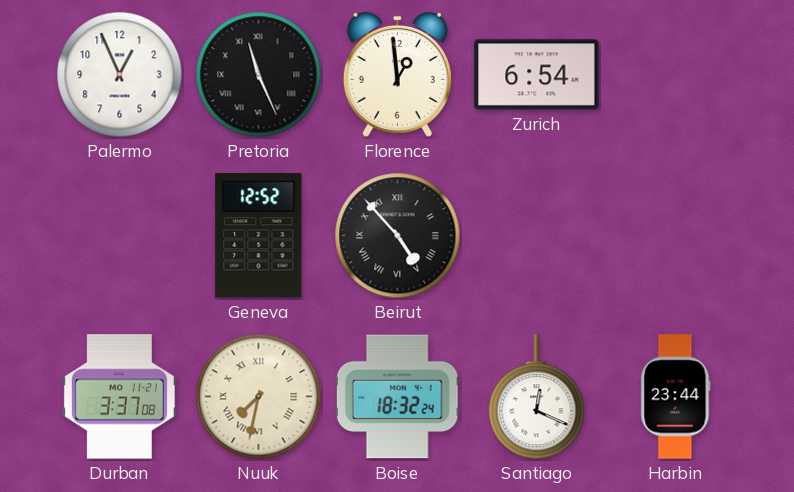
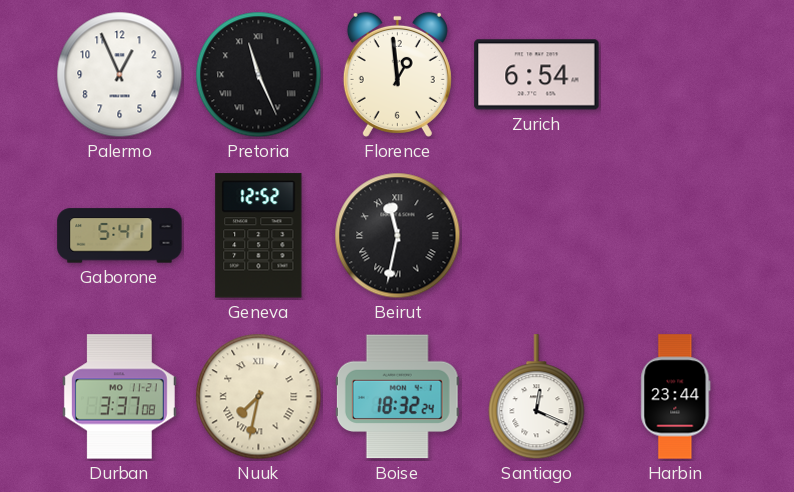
Gaborone: none -> 5:41 (120, 236)
Beirut: 4:53 -> 11:32 (398, 236)
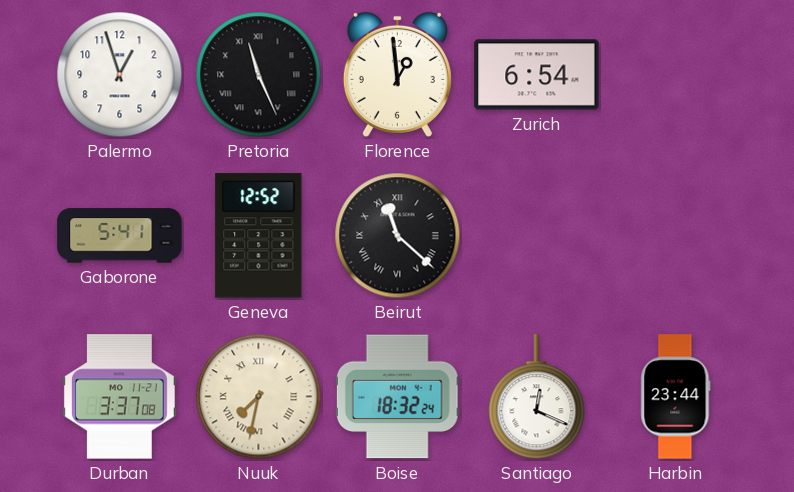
Palermo: 12:56 -> 12:57 (120, 75)
Beirut: 11:32 -> 11:22 (398, 236)
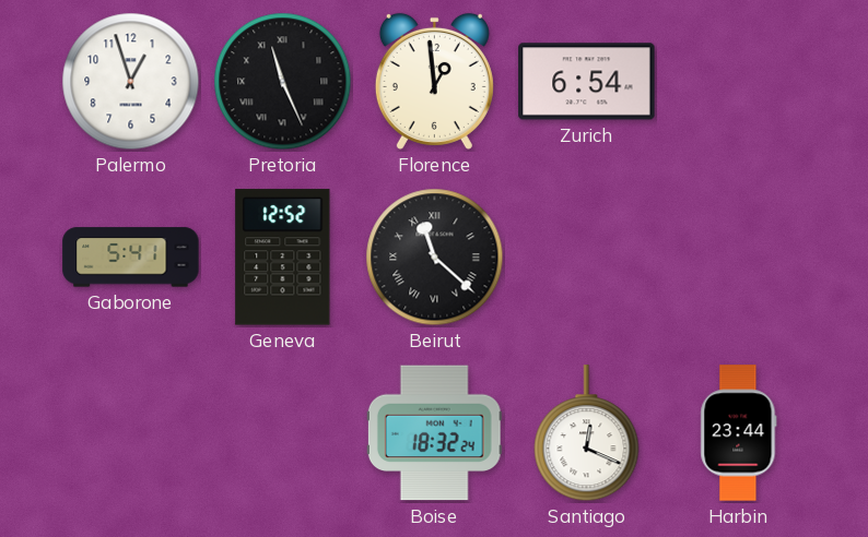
Durban: 3:37 -> none (119, 397)
Nuuk: 7:32 -> none (259, 397)
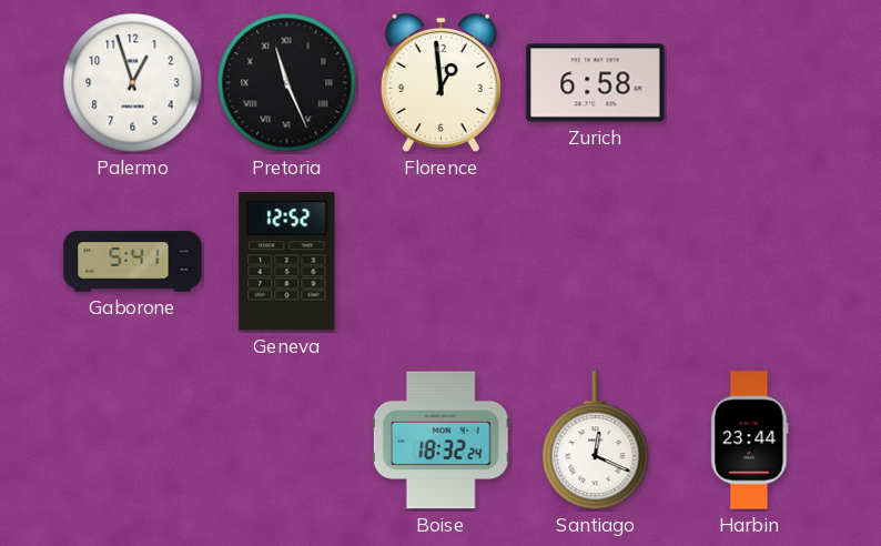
Zurich: 6:54 -> 6:58 (596, 83)
Beirut: 11:22 -> none (435, 258)
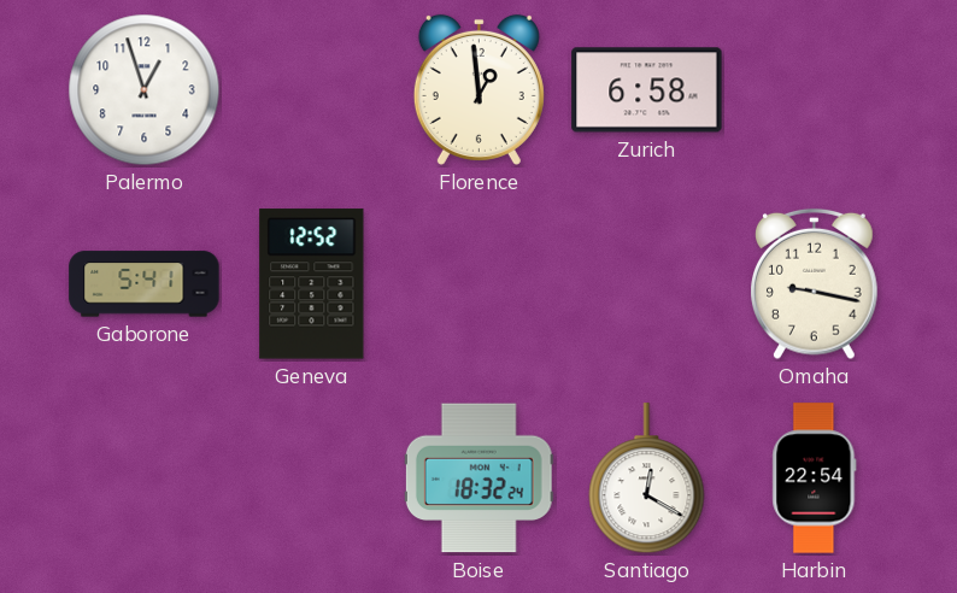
Pretoria: 11:26 -> none (287, 83)
Omaha: none -> 9:17 (815, 284)
Santiago: 12:19 -> 12:20 (647, 478)
Harbin: 23:44 -> 22:54 (815, 478)
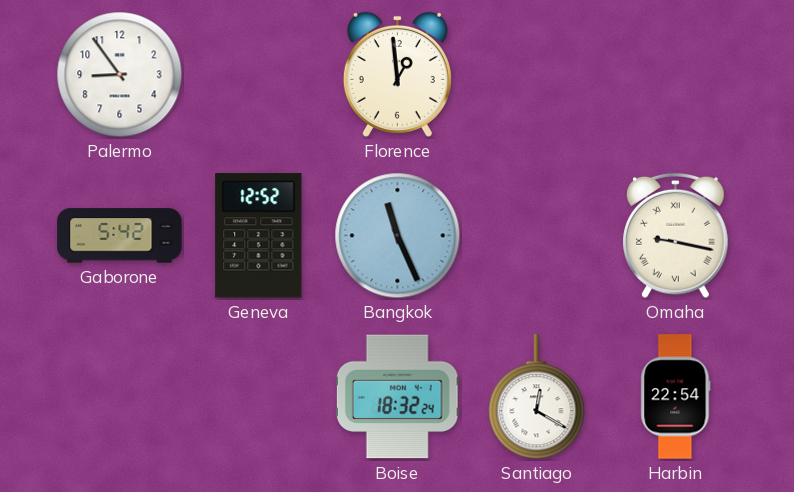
Palermo: 12:57 -> 8:54 (120, 75)
Zurich: 6:58 -> none (647, 90)
Gaborone: 5:41 -> 5:42 (120, 236)
Bangkok: none -> 11:26 (398, 236)
Omaha numerals: Arabic -> Roman (676, 236)
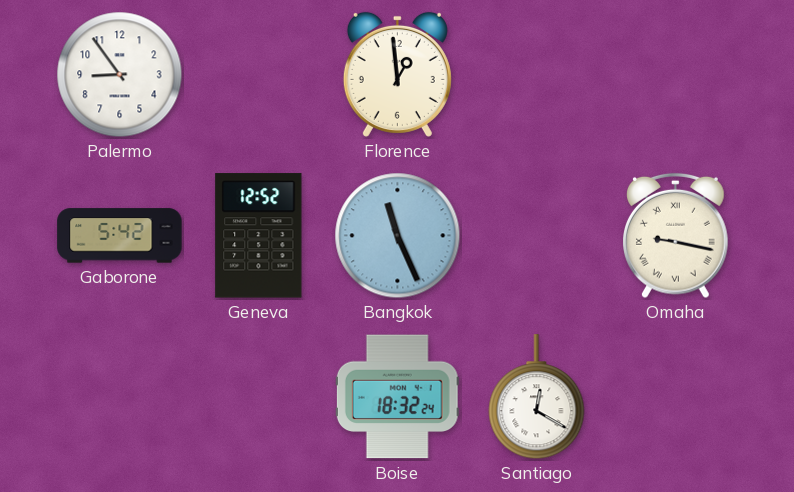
Harbin: 22:54 -> none (676, 397)
